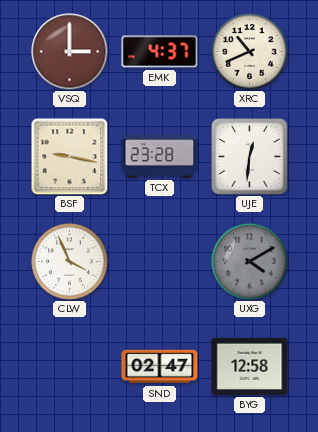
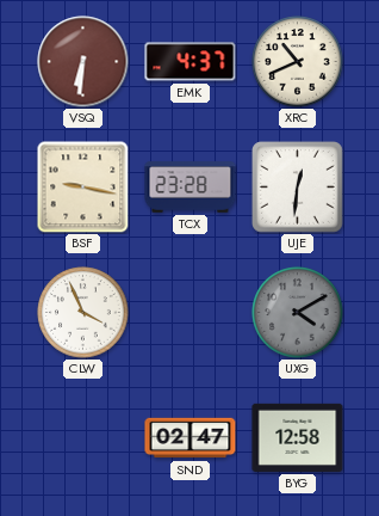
VSQ: 3:00 -> 6:31 (83, 62)
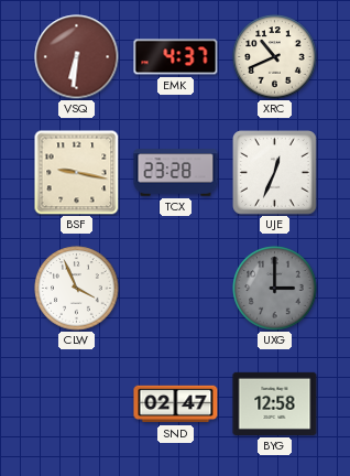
UJE: 12:31 -> 12:34 (275, 173)
UXG: 4:10 -> 3:00 (275, 289)
